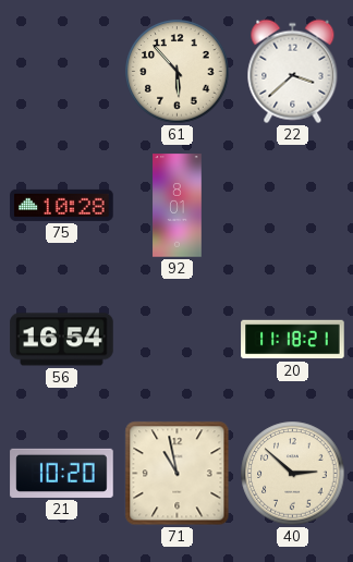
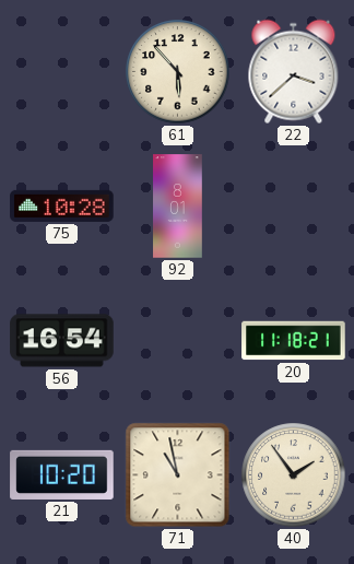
40: 2:52 -> 1:54 (294, 475)
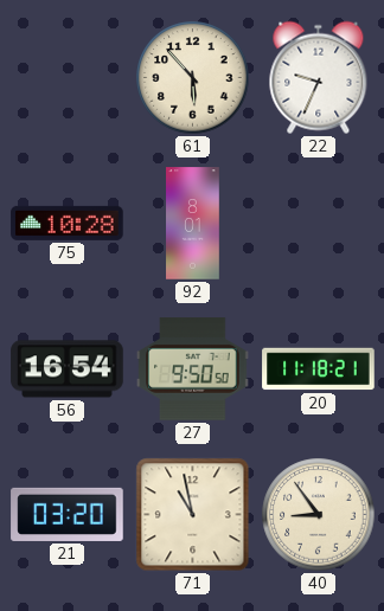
22: 3:38 -> 9:34 (319, 78)
27: none -> 9:50 (193, 369)
21: 10:20 -> 03:20 (68, 514)
40: 1:54 -> 8:54 (319, 515)
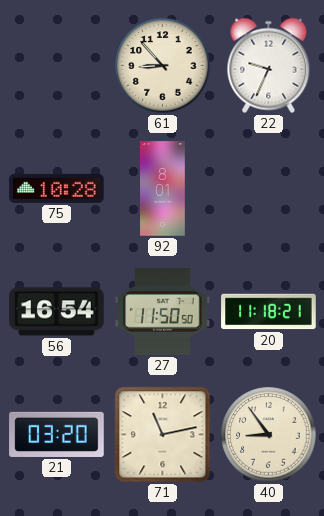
61: 5:53 -> 8:53 (163, 66)
27: 9:50 -> 11:50 (163, 312)
71: 10:58 -> 11:13 (163, 435)
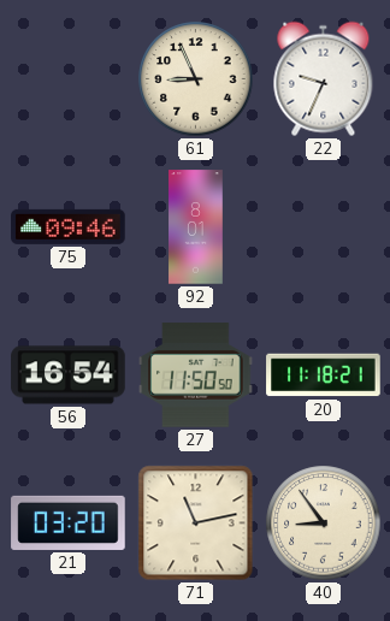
61: 8:53 -> 8:56 (196, 79)
75: 10:28 -> 09:46 (69, 226)
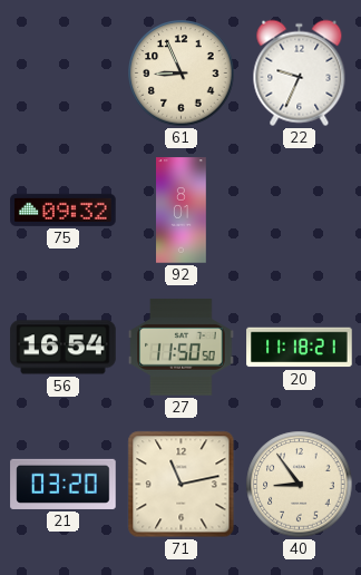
75: 09:46 -> 09:32 (64, 209)
